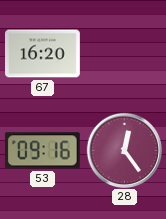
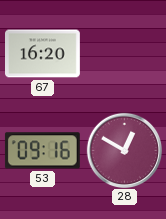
28: 12:24 -> 12:50 (124, 150)
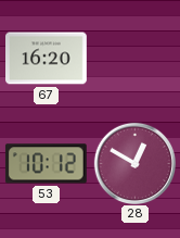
53: 09:16 -> 10:12 (46, 164)
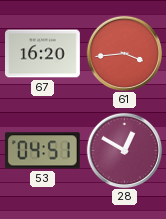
61: none -> 3:44 (124, 53)
53: 10:12 -> 04:51 (42, 151)
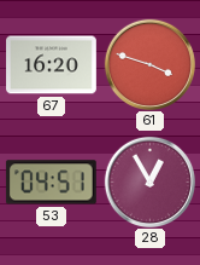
61: 3:44 -> 3:48 (149, 64)
28: 12:50 -> 12:55 (149, 182)
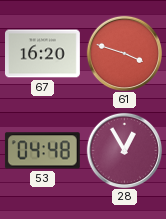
53: 04:51 -> 04:48 (42, 151)
